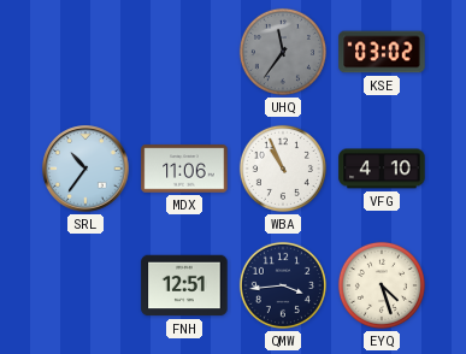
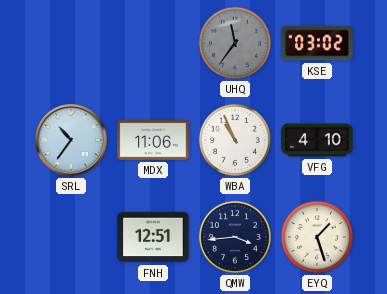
EYQ: 4:27 -> 1:27 (317, 237)
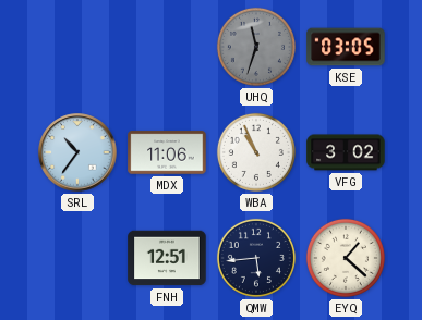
UHQ: 11:36 -> 11:33 (256, 47)
KSE: 03:02 -> 03:05 (346, 47)
VFG: 4:10 -> 3:02 (346, 152)
QMW: 3:44 -> 5:44 (256, 258)
EYQ: 1:27 -> 1:22 (346, 258)
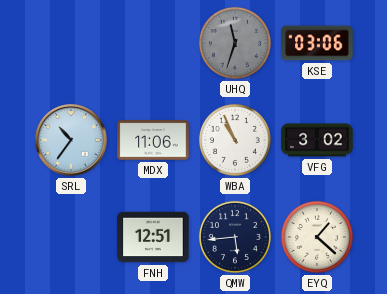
KSE: 03:05 -> 03:06 (317, 43)
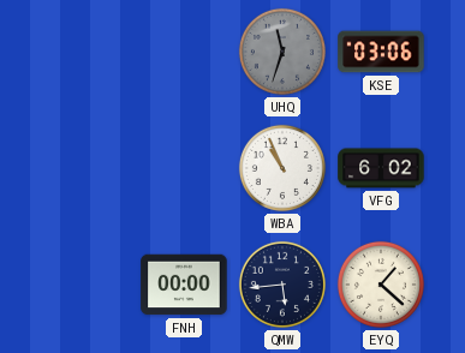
SRL: 10:36 -> none (71, 140)
MDX: 11:06 -> none (153, 140)
VFG: 3:02 -> 6:02 (381, 168)
FNH: 12:51 -> 00:00 (184, 285)
